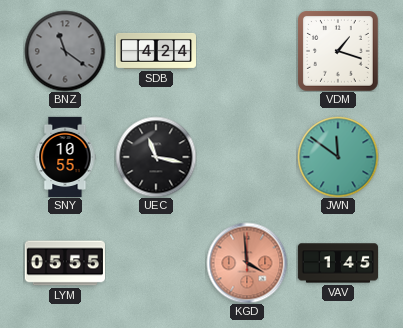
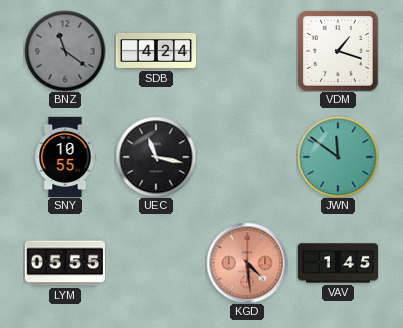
KGD: 3:59 -> 4:29 (247, 263)
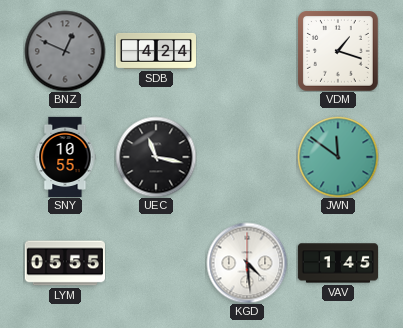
BNZ: 11:21 -> 12:49 (65, 51)
KGD dial: salmon -> white (247, 263)
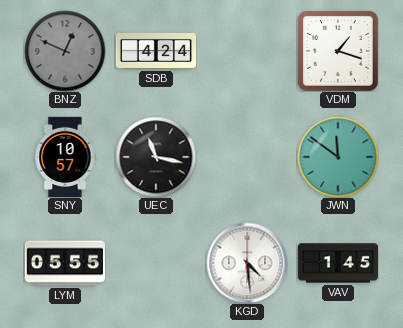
SNY: 10:55 -> 10:57 (65, 156)
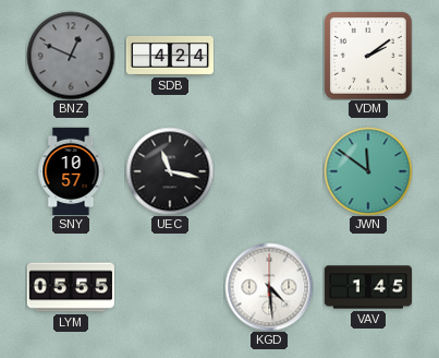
VDM: 1:18 -> 2:09 (368, 56)
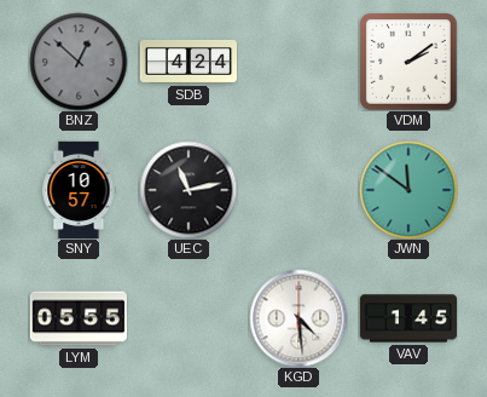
BNZ: 12:49 -> 12:52 (79, 62)
UEC: 11:17 -> 11:13 (189, 190)
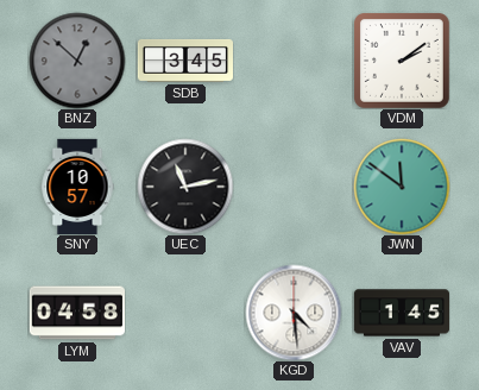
SDB: 4:24 -> 3:45 (184, 61)
LYM: 05:55 -> 04:58 (76, 313)
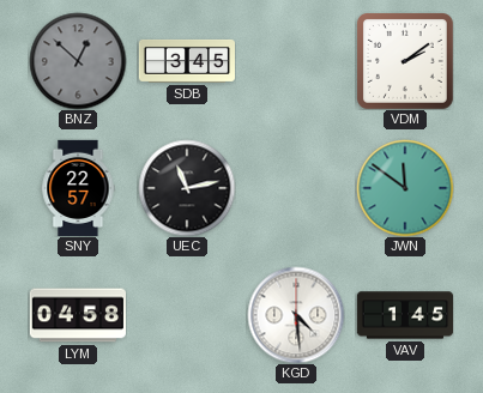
SNY: 10:57 -> 22:57 (78, 187)
